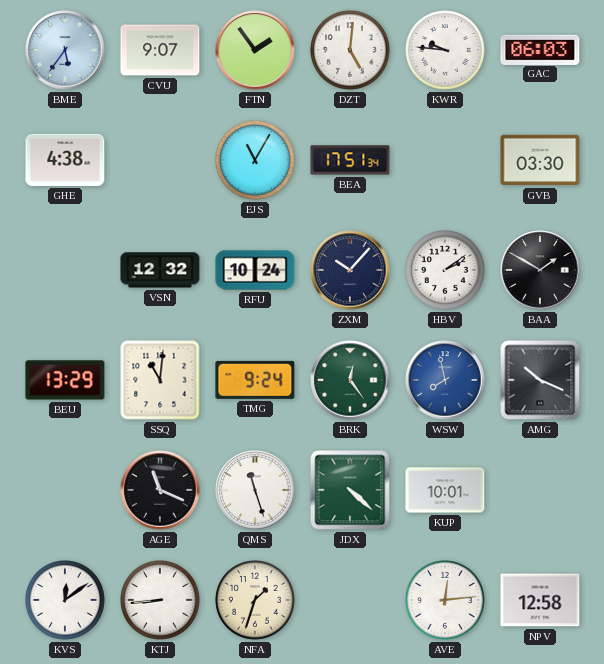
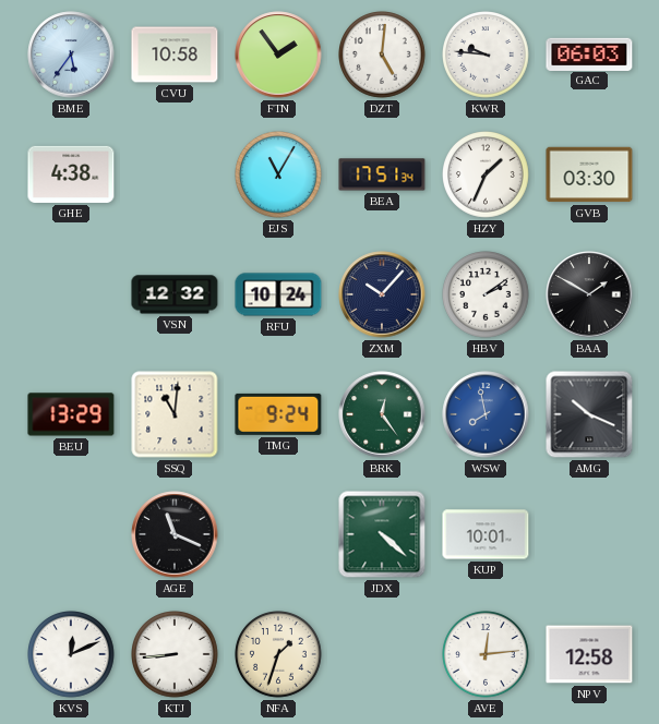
CVU: 9:07 -> 10:58 (175, 55)
HZY: none -> 1:34 (487, 176)
QMS: 11:27 -> none (255, 490)
KVS: 12:09 -> 12:11 (72, 655)
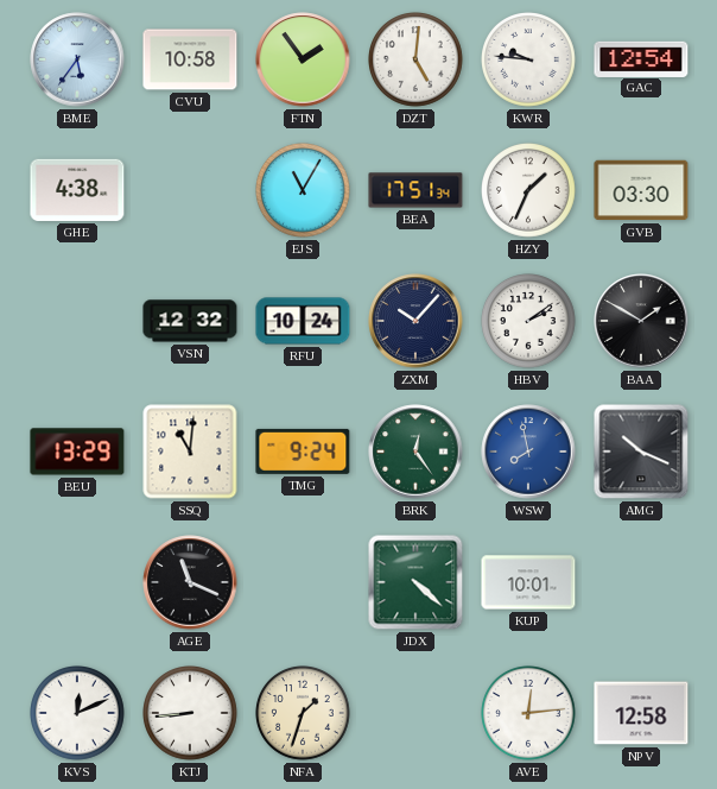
GAC: 06:03 -> 12:54 (641, 58)
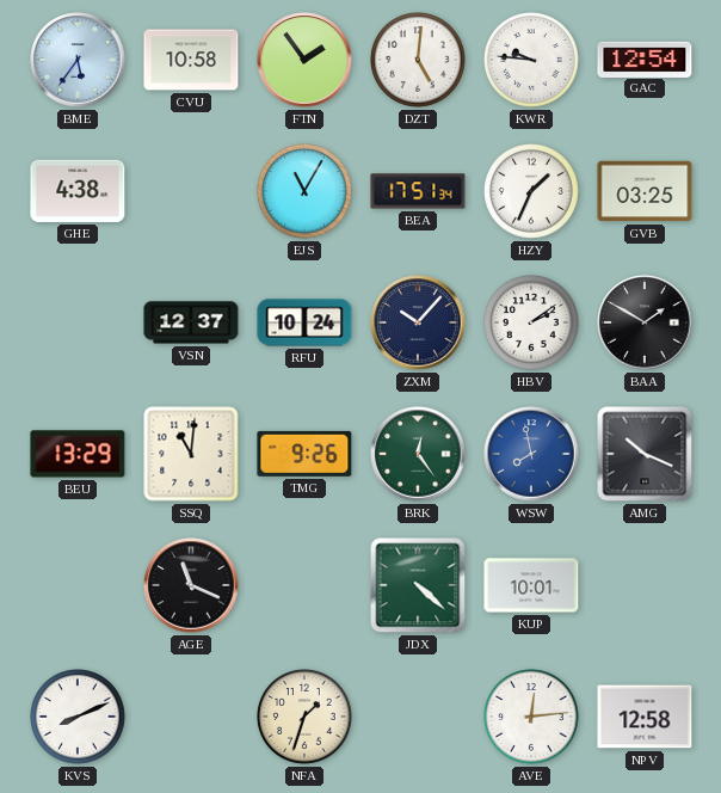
GVB: 03:30 -> 03:25 (645, 191)
VSN: 12:32 -> 12:37 (191, 322)
TMG: 9:24 -> 9:26 (304, 454)
KVS: 12:11 -> 8:11 (79, 718)
KTJ: 8:44 -> none (191, 714)
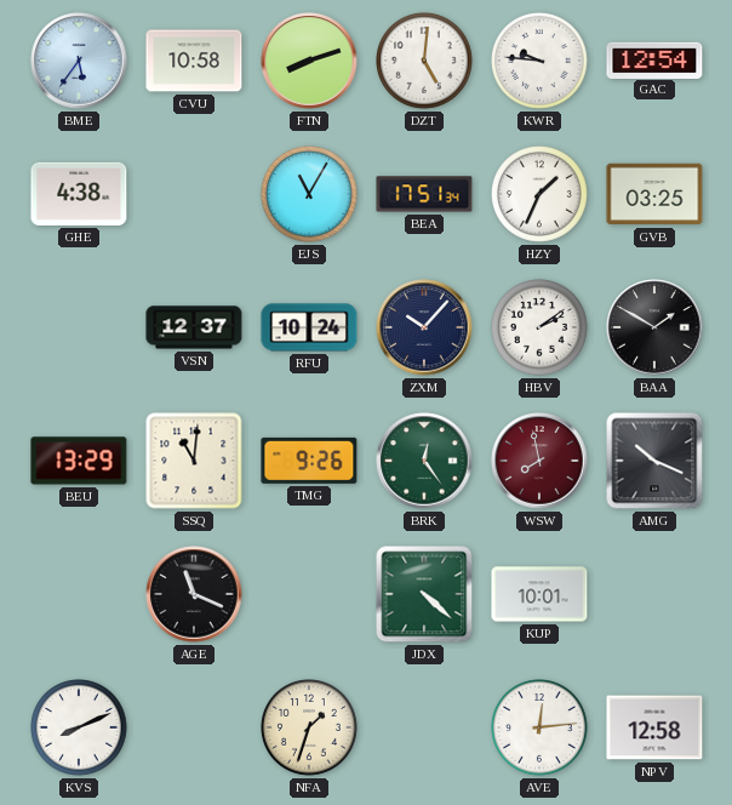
FTN: 1:54 -> 8:12 (309, 61)
WSW dial: blue -> burgundy (539, 461)
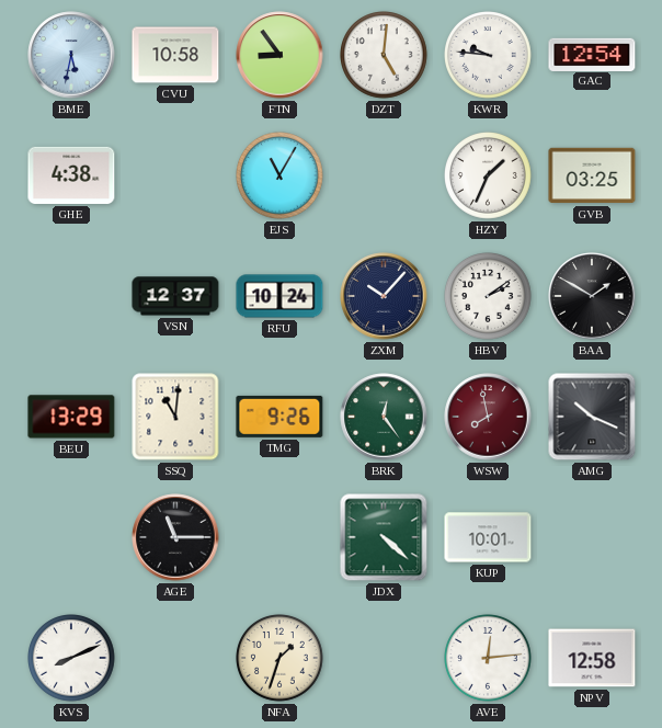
BME: 5:36 -> 5:32 (71, 55)
FTN: 8:12 -> 8:54 (279, 55)
BEA: 17:51 -> none (424, 194)
AGE: 11:19 -> 11:15 (175, 537)
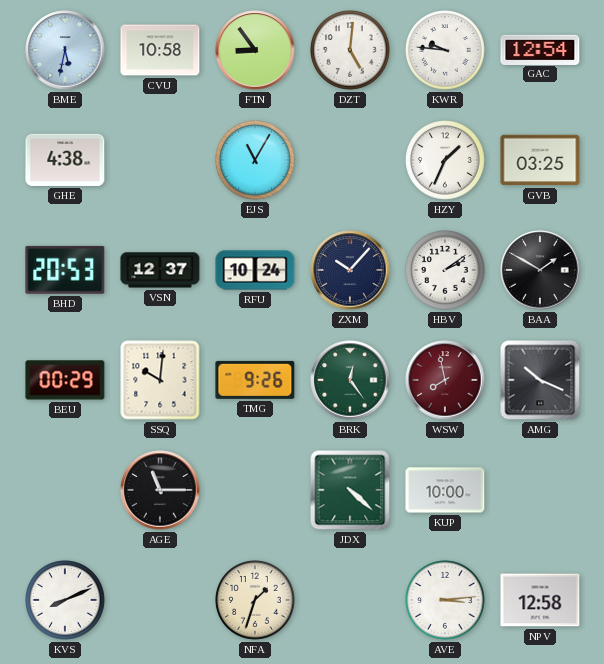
BHD: none -> 20:53 (65, 270)
BEU: 13:29 -> 00:29 (65, 380)
SSQ: 11:01 -> 10:01 (160, 380)
KUP: 10:01 -> 10:00 (445, 490)
AVE: 12:14 -> 3:14 (446, 601)
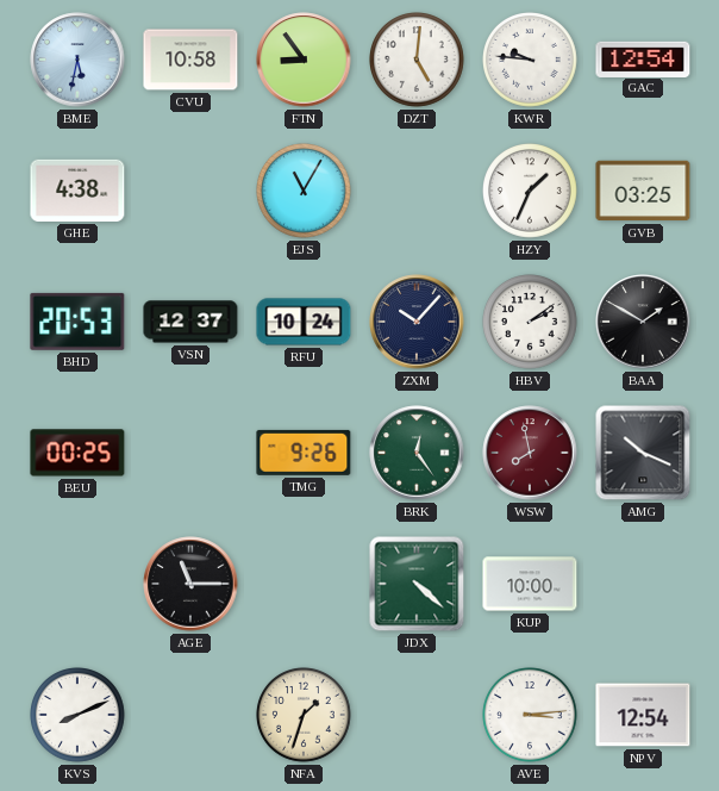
BEU: 00:29 -> 00:25 (77, 453)
SSQ: 10:01 -> none (160, 380)
NPV: 12:58 -> 12:54 (643, 715)
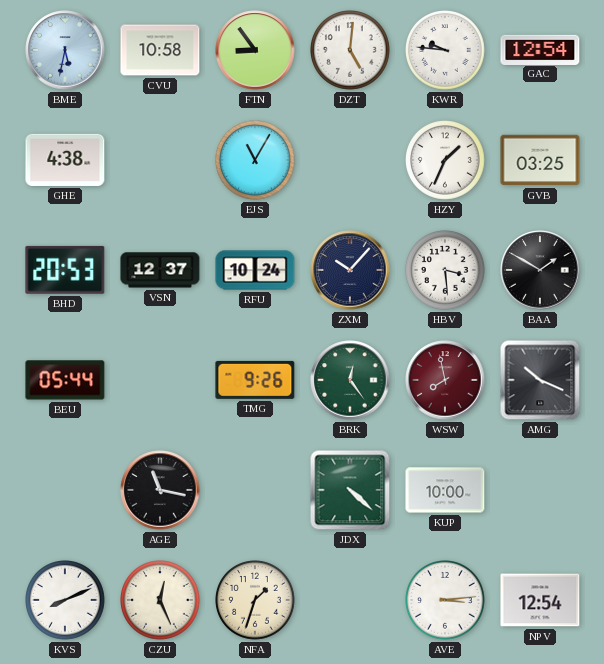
HBV: 2:09 -> 3:29 (446, 271)
BEU: 00:25 -> 05:44 (65, 380)
AGE: 11:15 -> 11:17 (160, 490)
CZU: none -> 12:26 (161, 601)
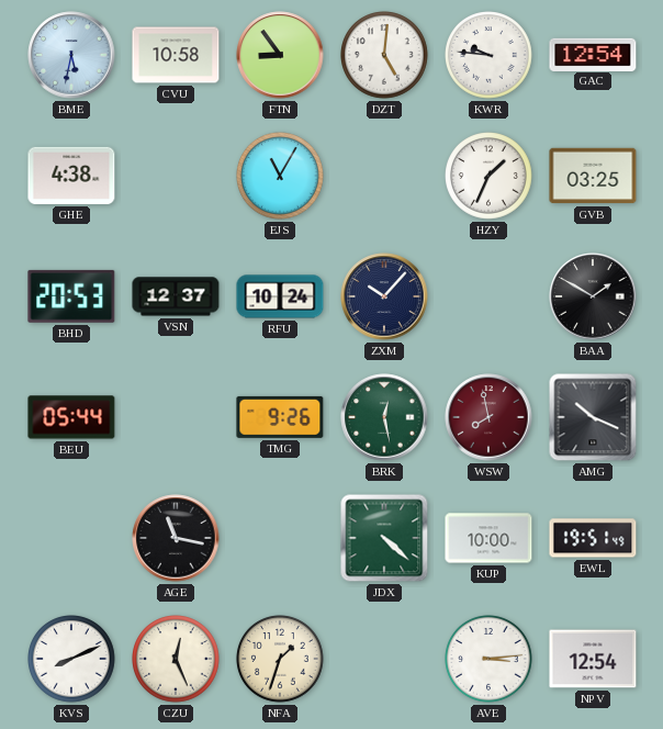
HBV: 3:29 -> none (446, 271)
BRK: 12:24 -> 12:28 (384, 417)
EWL: none -> 19:51 (593, 538)
